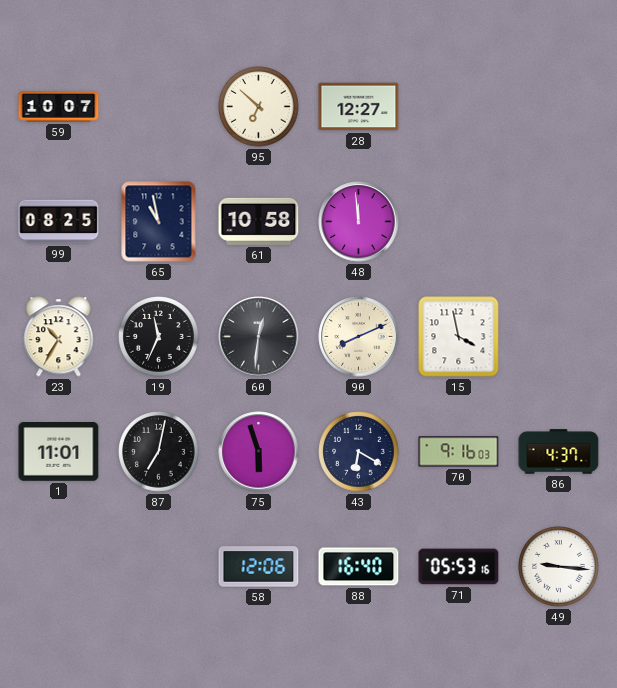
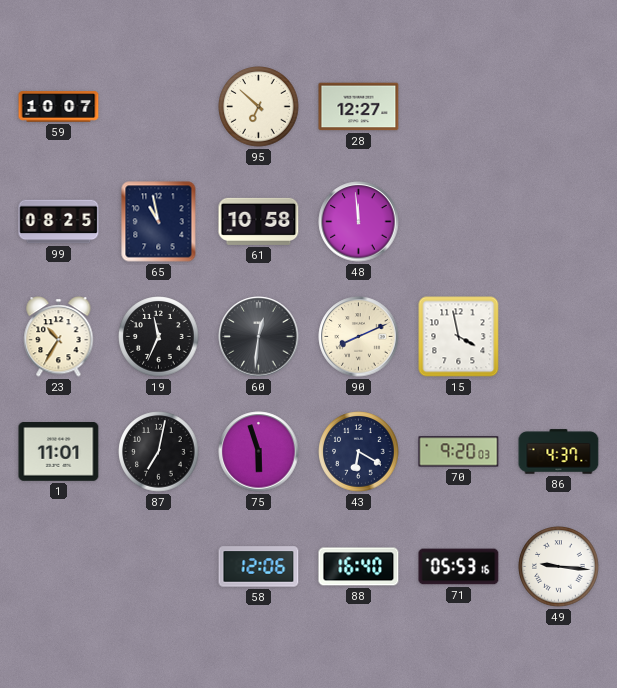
70: 9:16 -> 9:20 (459, 452)
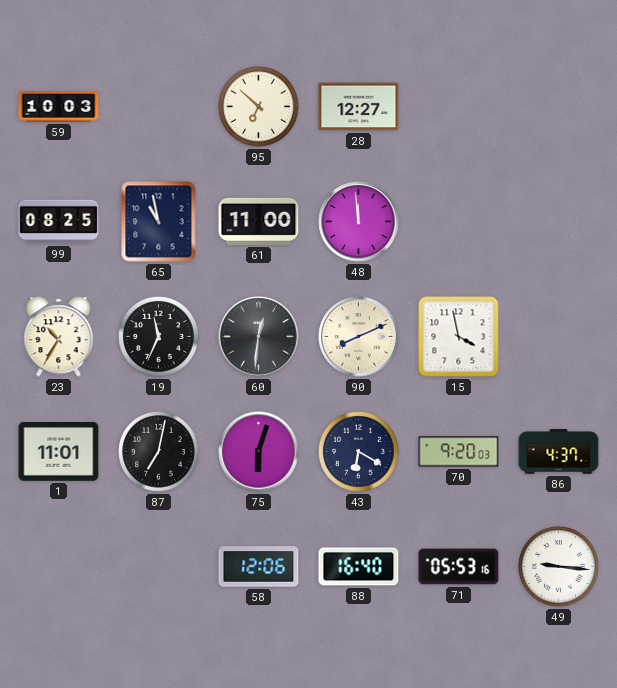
59: 10:07 -> 10:03 (59, 107)
61: 10:58 -> 11:00 (259, 221)
75: 5:57 -> 6:03 (259, 452)
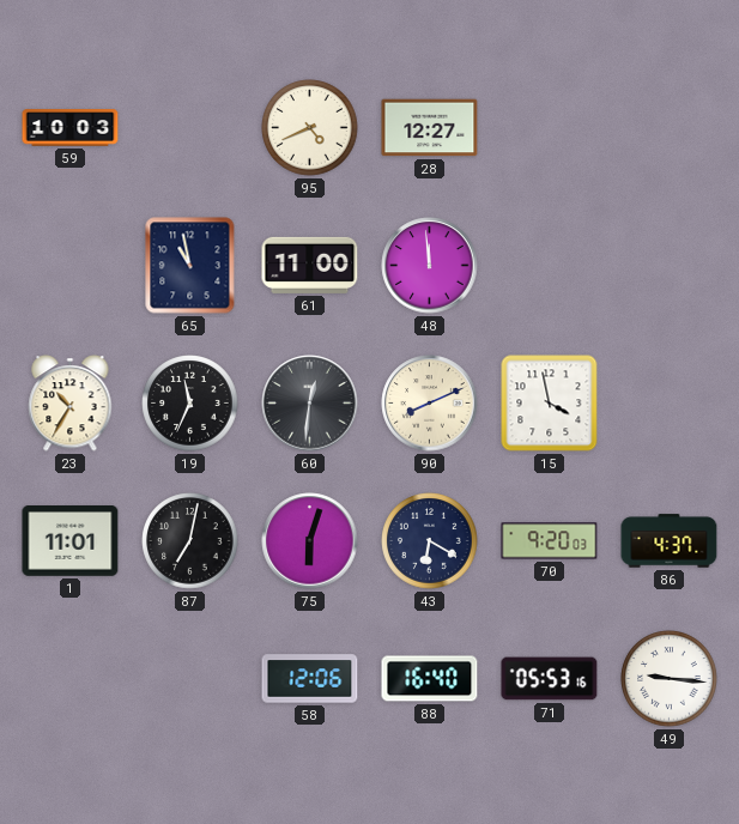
95: 6:52 -> 4:41 (310, 128)
99: 08:25 -> none (59, 222)
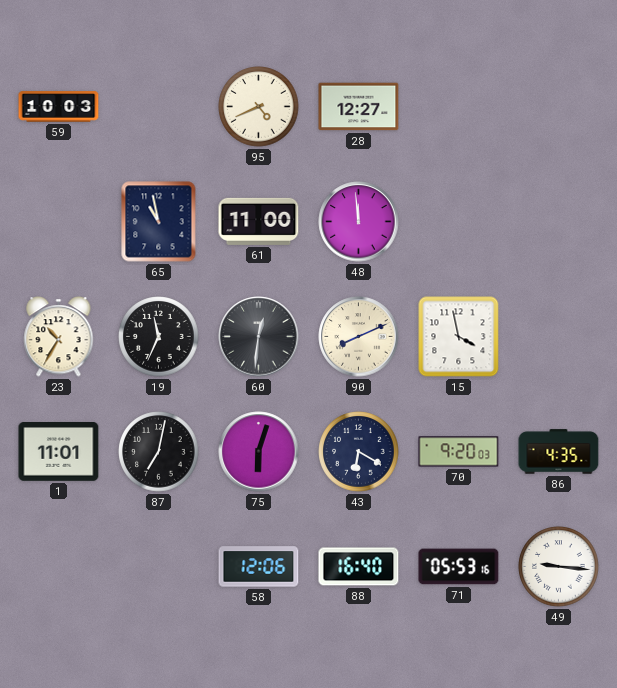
86: 4:37 -> 4:35 (559, 452)
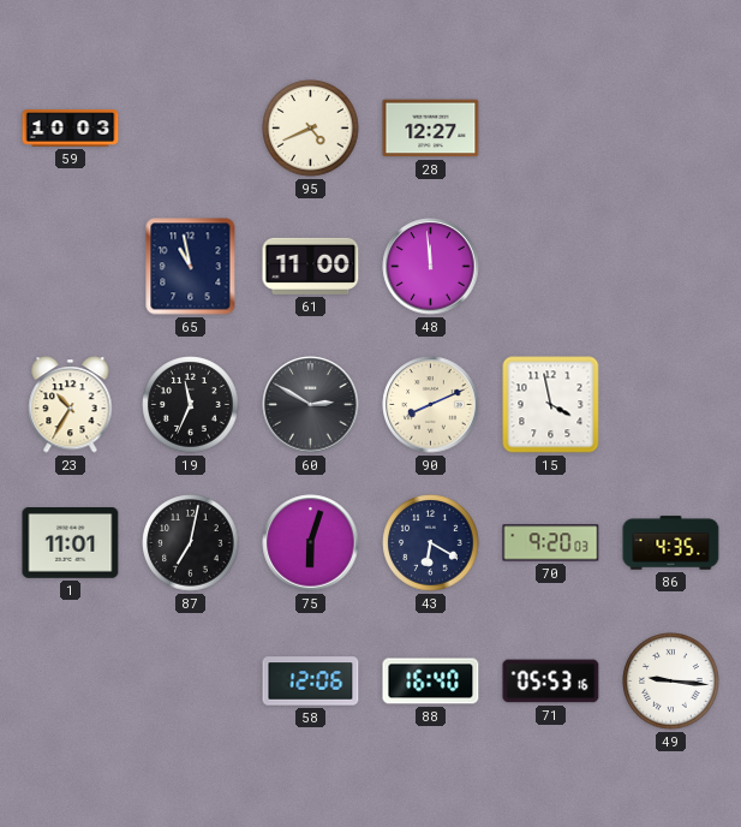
60: 12:31 -> 2:50 (311, 405)
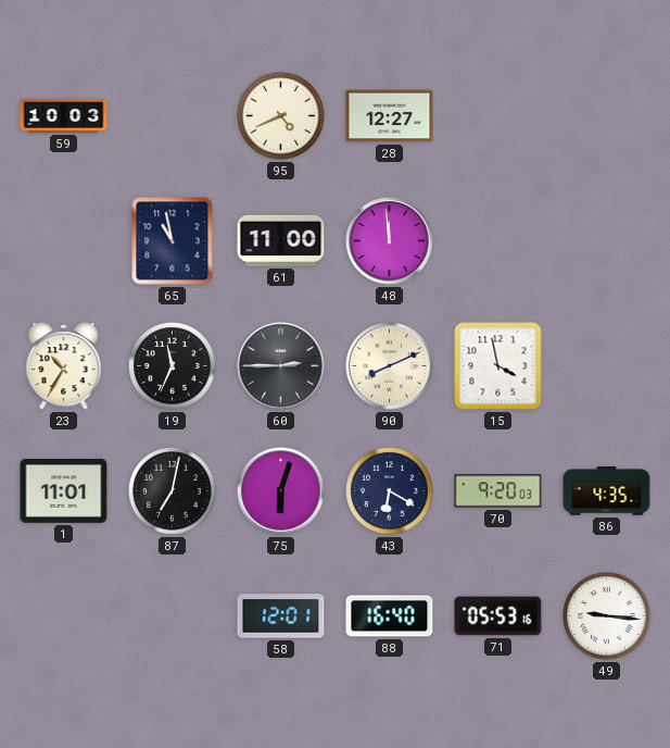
60: 2:50 -> 2:45 (281, 366)
58: 12:06 -> 12:01 (281, 616)
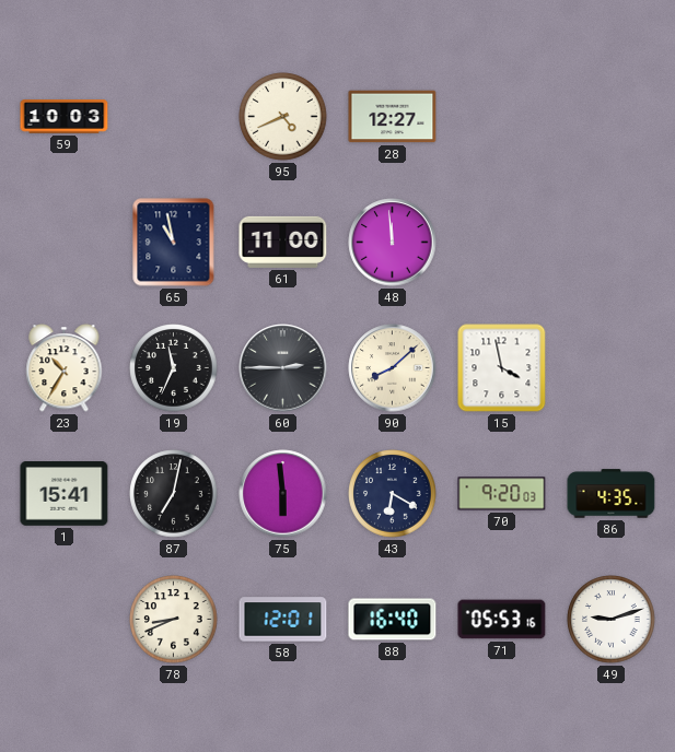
90: 8:11 -> 8:08 (393, 368)
1: 11:01 -> 15:41 (65, 494)
75: 6:03 -> 5:59 (283, 494)
78: none -> 8:41 (174, 620)
49: 9:16 -> 9:12 (612, 620)
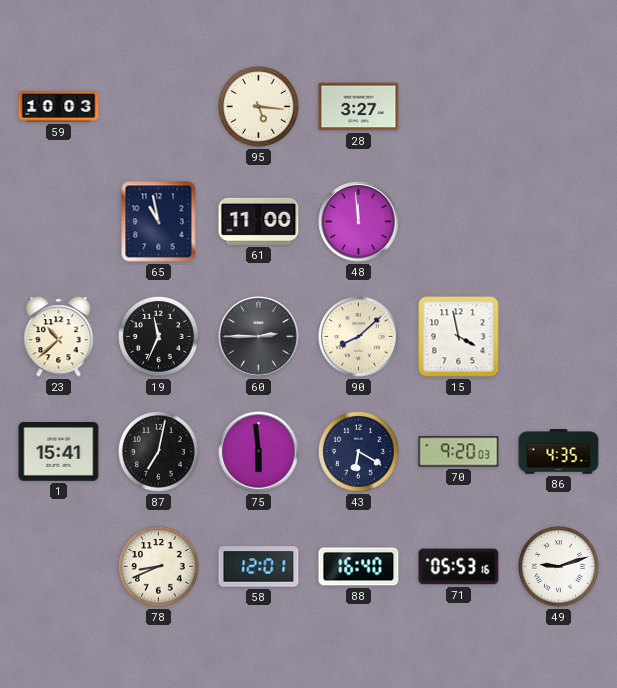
95: 4:41 -> 5:16 (259, 107)
28: 12:27 -> 3:27 (359, 107)
23: 10:35 -> 10:38 (59, 337)
